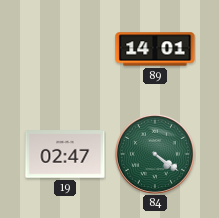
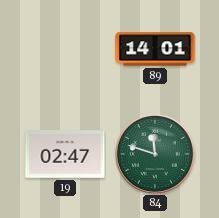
84: 4:21 -> 11:48 (155, 154)
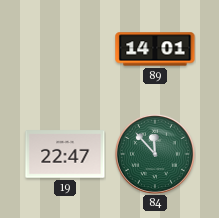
19: 02:47 -> 22:47 (65, 154)
84: 11:48 -> 11:53 (155, 154)
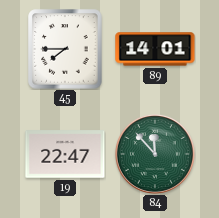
45: none -> 7:45 (65, 49)
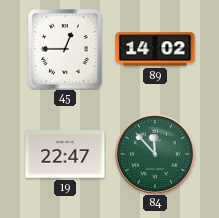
45: 7:45 -> 12:45 (65, 49)
89: 14:01 -> 14:02 (155, 49)
